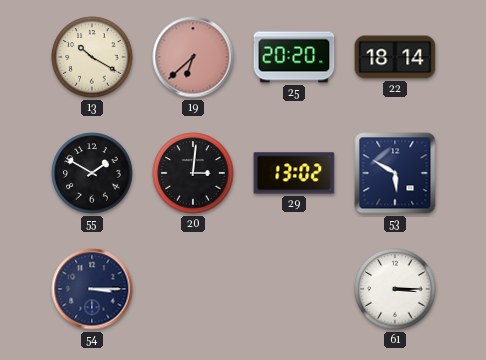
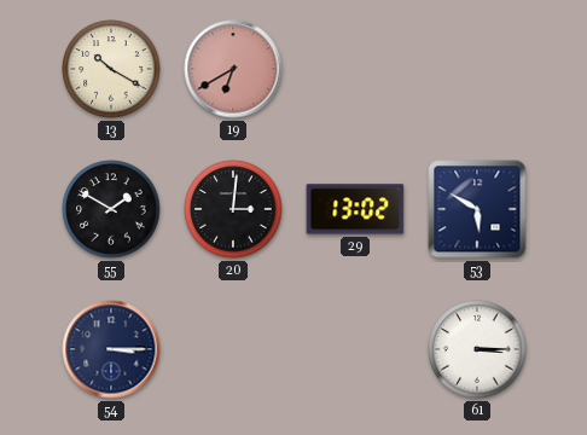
19: 6:38 -> 6:40 (233, 69)
25: 20:20 -> none (294, 57)
22: 18:14 -> none (395, 57)
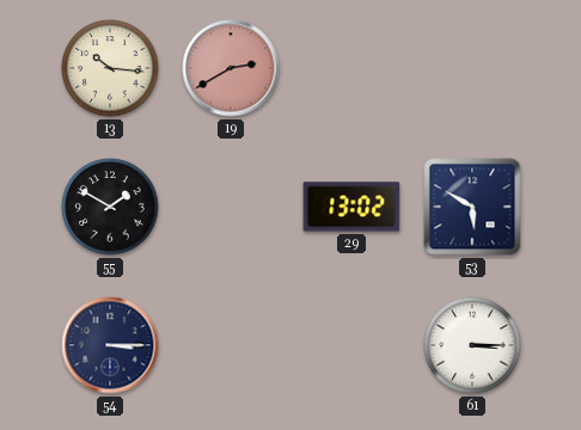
13: 10:20 -> 10:16 (110, 68)
19: 6:40 -> 2:40 (231, 68)
20: 3:01 -> none (233, 209)
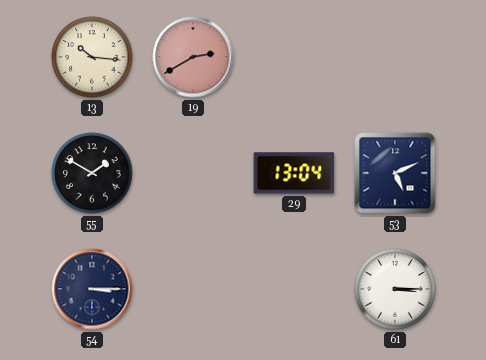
29: 13:02 -> 13:04 (294, 173)
53: 5:50 -> 5:11 (395, 173)
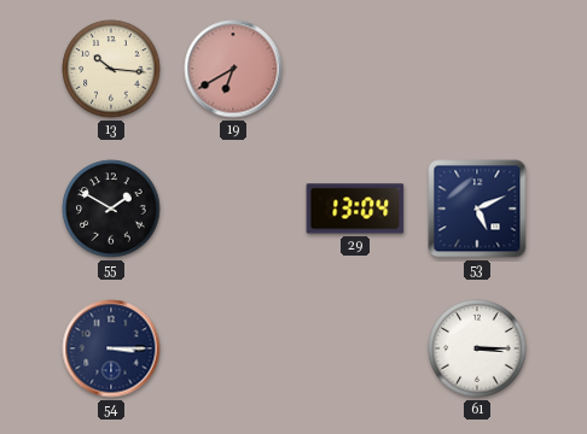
19: 2:40 -> 6:40 (233, 69)
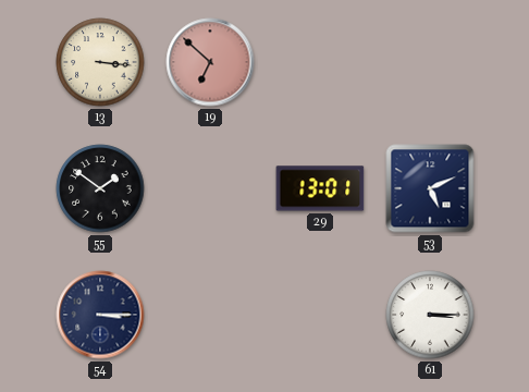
13: 10:16 -> 3:16 (100, 62)
19: 6:40 -> 6:52 (210, 62)
55: 1:50 -> 1:51 (100, 188)
29: 13:04 -> 13:01 (320, 188)
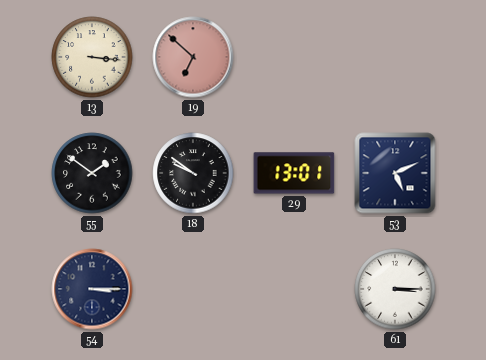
18: none -> 9:51 (193, 173)
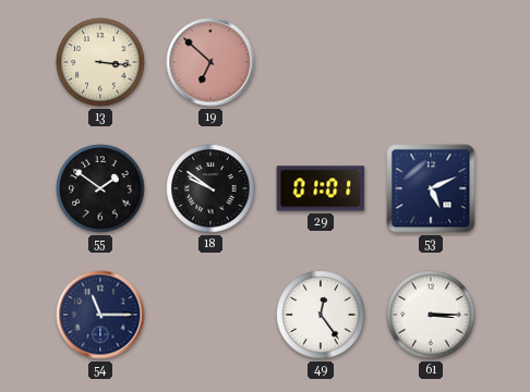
29: 13:01 -> 01:01 (321, 188)
54: 3:15 -> 11:15 (100, 315)
49: none -> 12:24 (321, 315)
